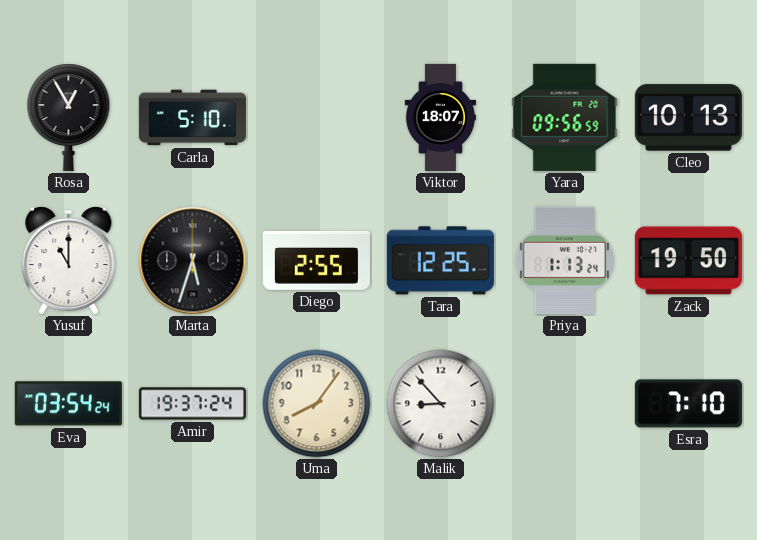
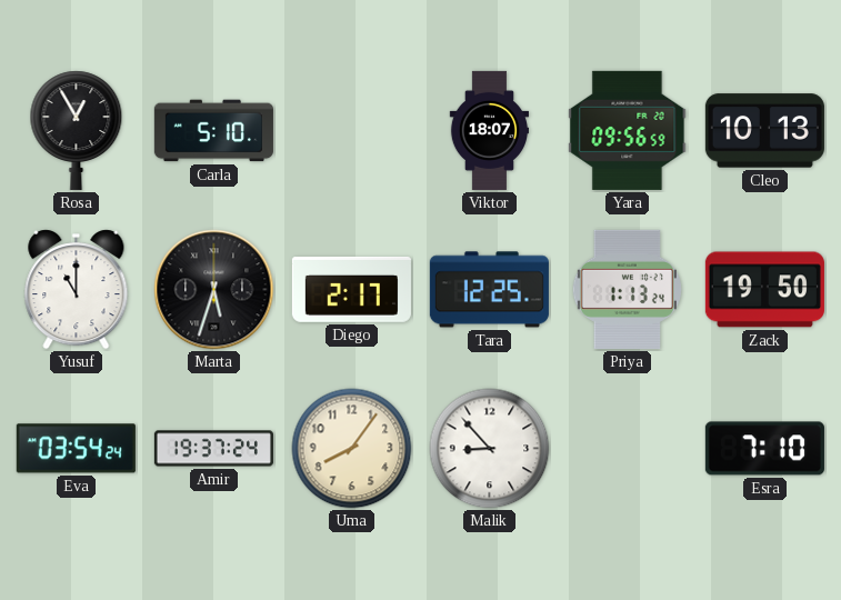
Diego: 2:55 -> 2:17 (351, 289)
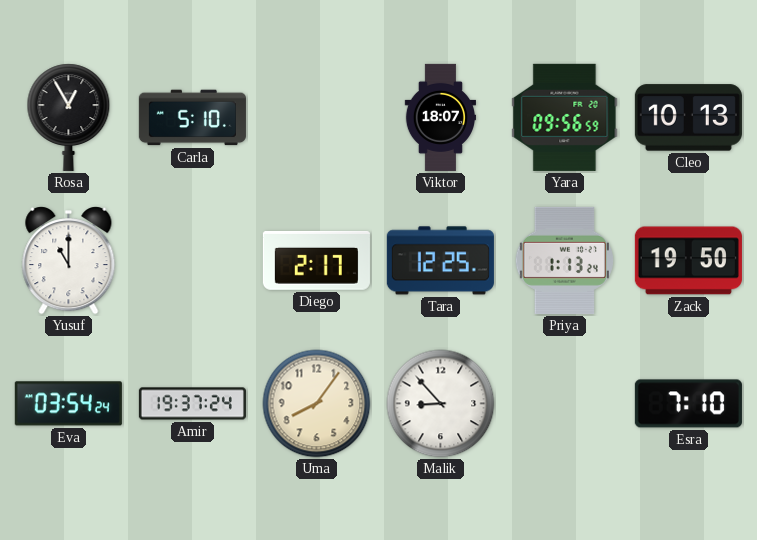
Marta: 5:33 -> none (214, 290)
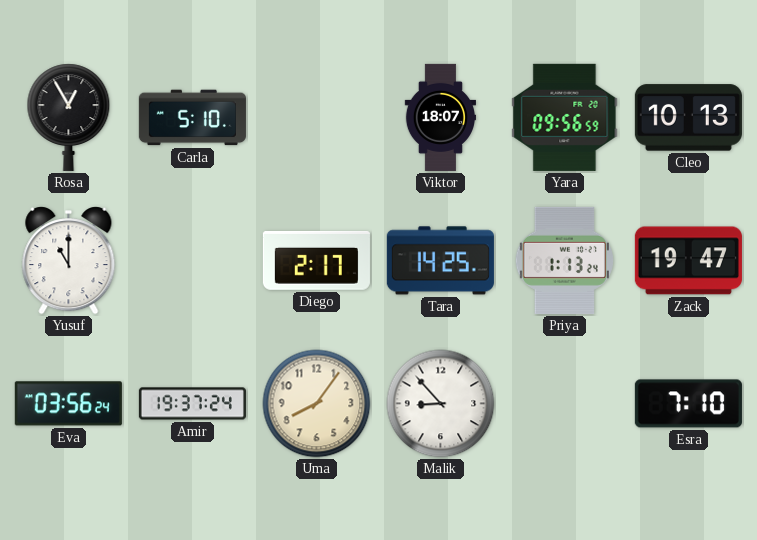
Tara: 12:25 -> 14:25 (440, 261)
Zack: 19:50 -> 19:47 (688, 261)
Eva: 03:54 -> 03:56 (68, 404)
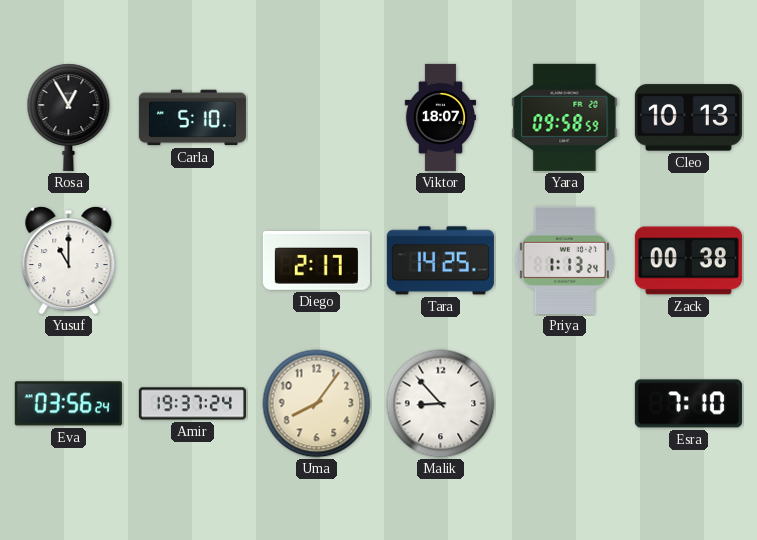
Yara: 09:56 -> 09:58 (565, 117)
Zack: 19:47 -> 00:38 (688, 261)
